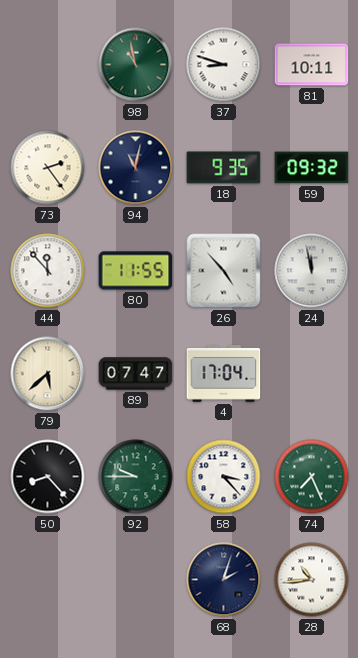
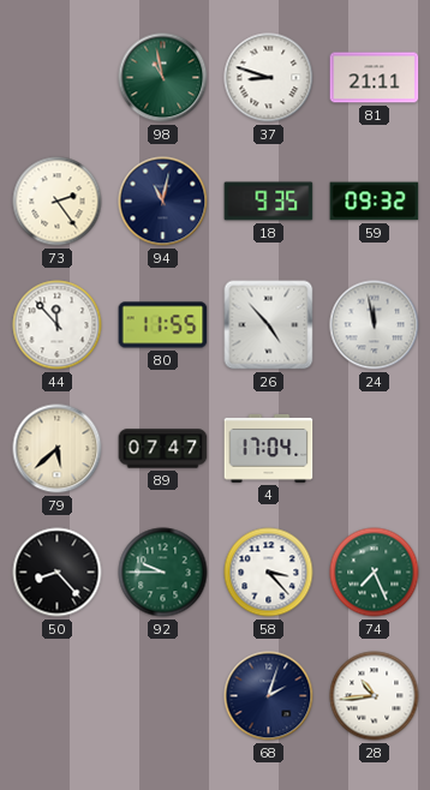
81: 10:11 -> 21:11 (375, 78)
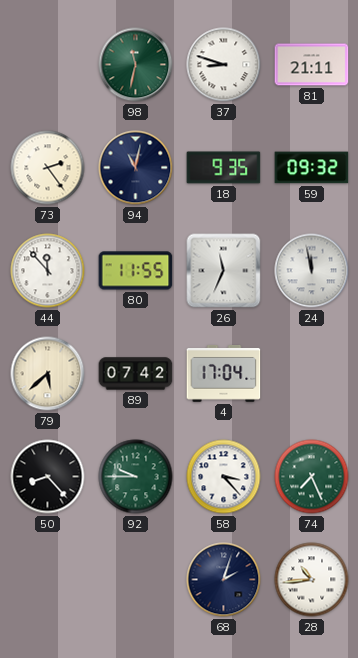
98: 10:58 -> 11:32 (136, 65)
26: 4:53 -> 11:34 (224, 271)
89: 07:47 -> 07:42 (136, 374)
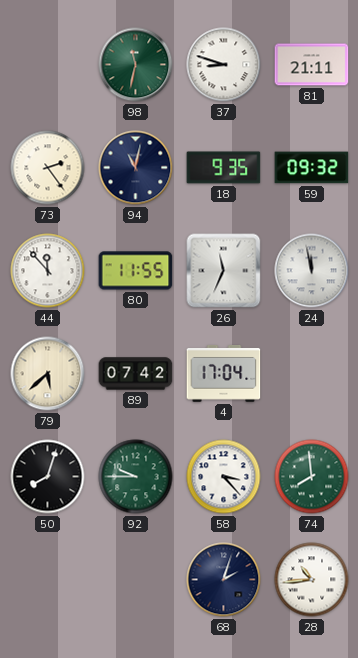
50: 8:23 -> 8:03 (48, 477)
74: 7:26 -> 7:59 (312, 477)
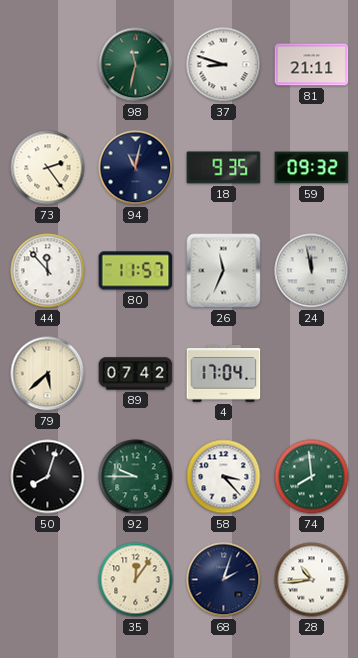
80: 11:55 -> 11:57 (136, 271)
35: none -> 12:06 (136, 580)
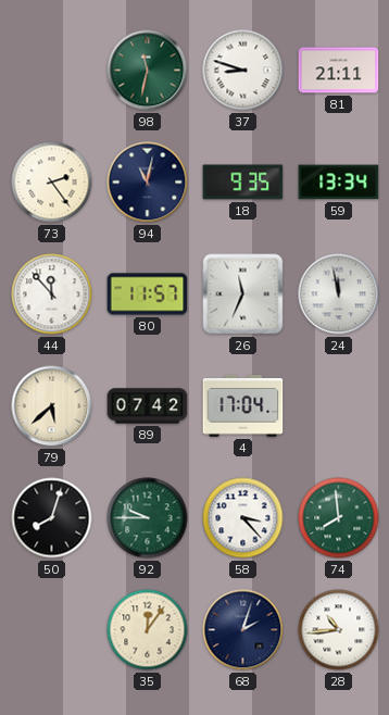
59: 09:32 -> 13:34 (339, 183)
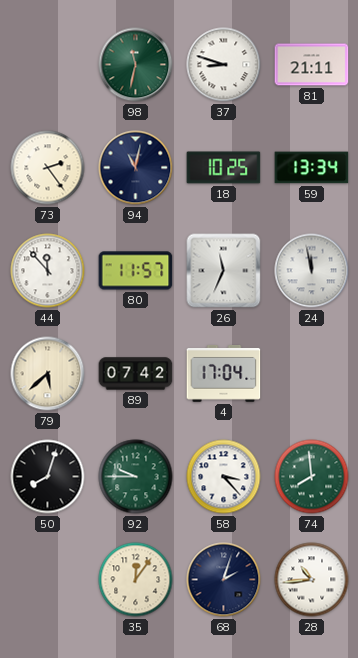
18: 9:35 -> 10:25 (224, 168)
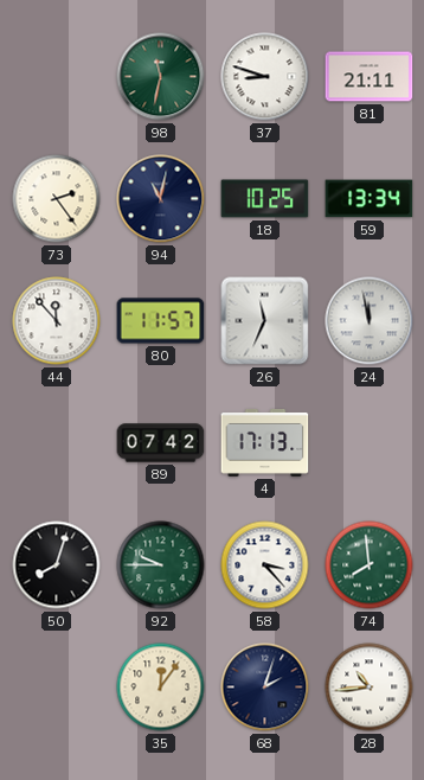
79: 5:38 -> none (48, 374)
4: 17:04 -> 17:13 (265, 443)
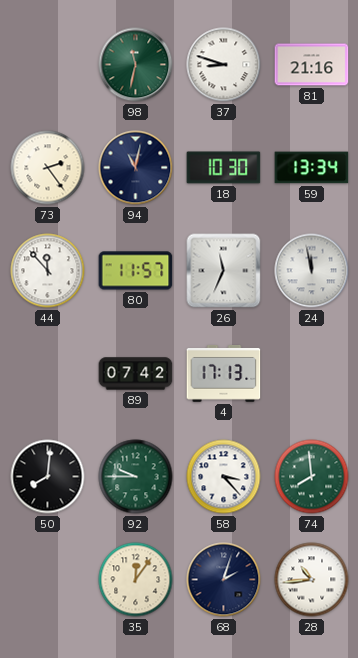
81: 21:11 -> 21:16 (312, 65)
18: 10:25 -> 10:30 (224, 168)
50: 8:03 -> 8:01 (48, 477)
